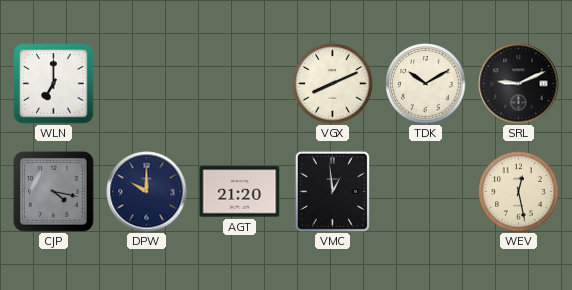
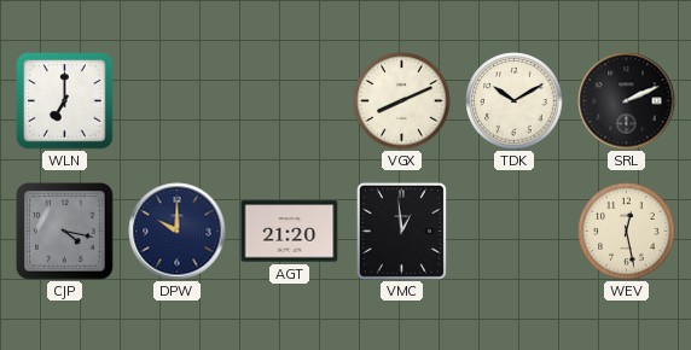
SRL: 9:11 -> 2:11 (627, 101)
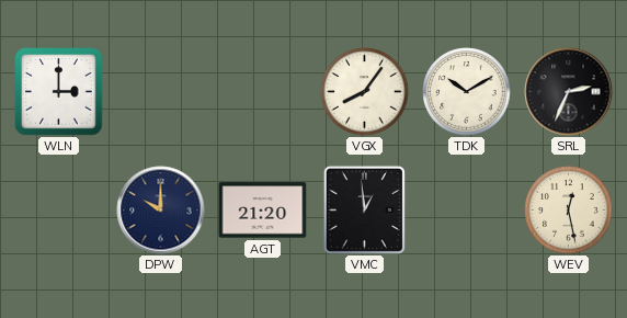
WLN: 7:00 -> 3:00 (59, 92)
VGX: 8:11 -> 8:06 (365, 92)
SRL: 2:11 -> 2:34 (569, 92)
CJP: 4:17 -> none (65, 232)
